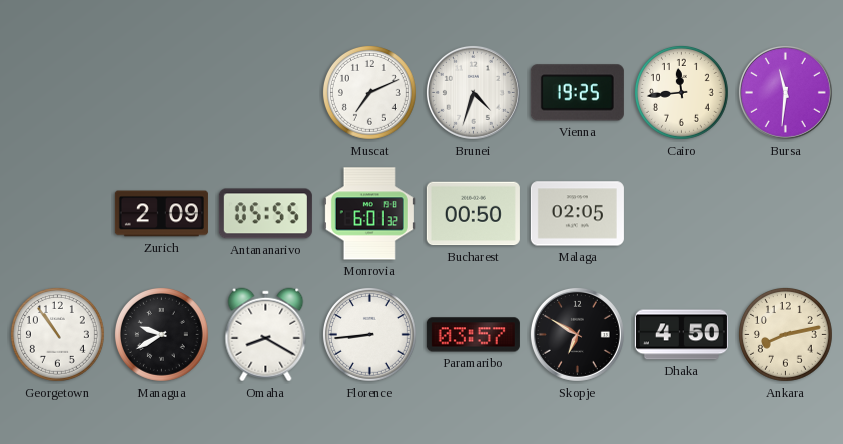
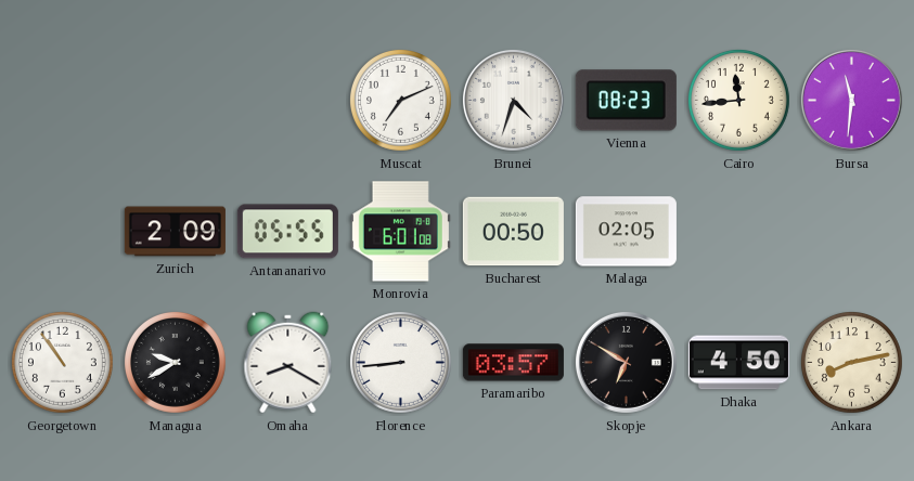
Vienna: 19:25 -> 08:23 (626, 101)
Monrovia: 6:01:32 -> 6:01:08 (400, 232)
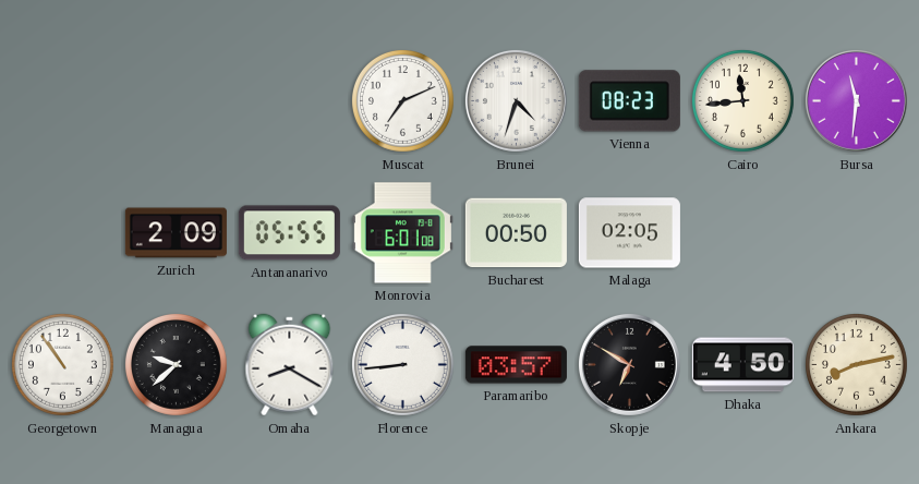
Managua: 9:40 -> 9:38 (176, 364)
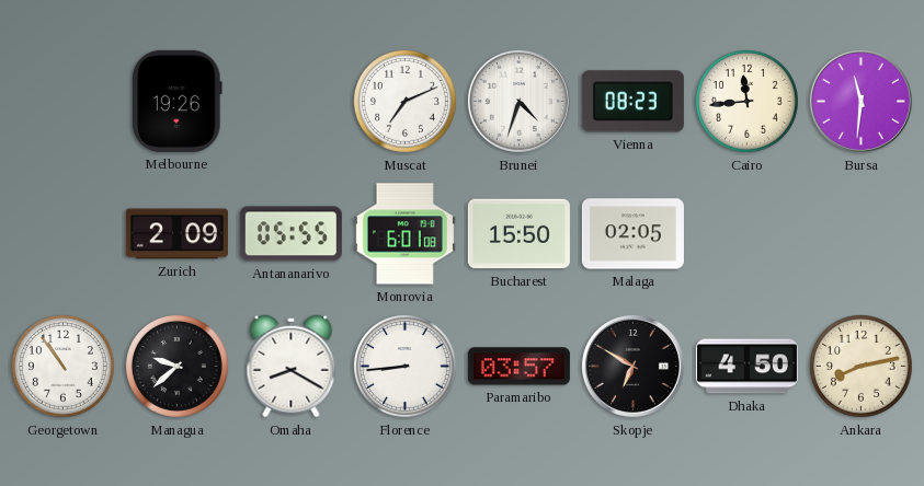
Melbourne: none -> 19:26 (178, 101)
Bucharest: 00:50 -> 15:50 (518, 234)
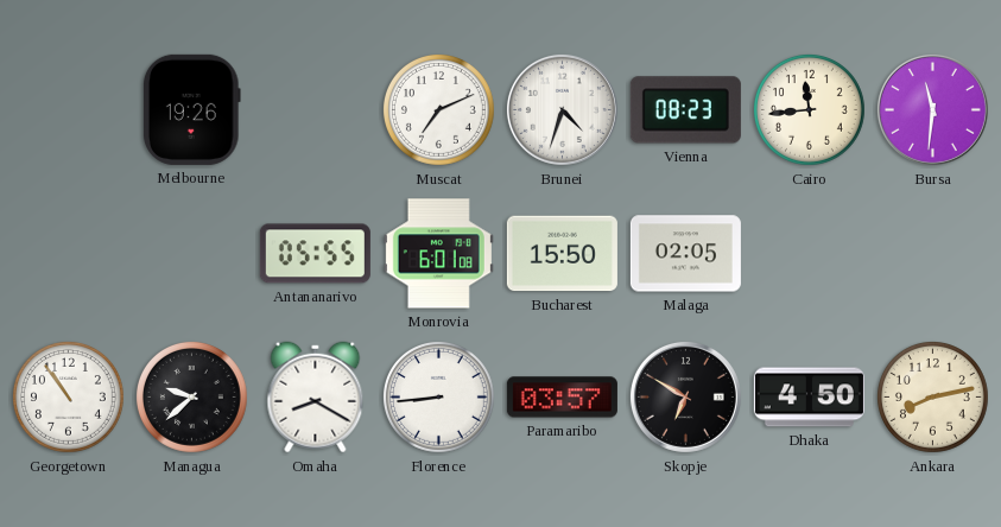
Zurich: 2:09 -> none (176, 234)
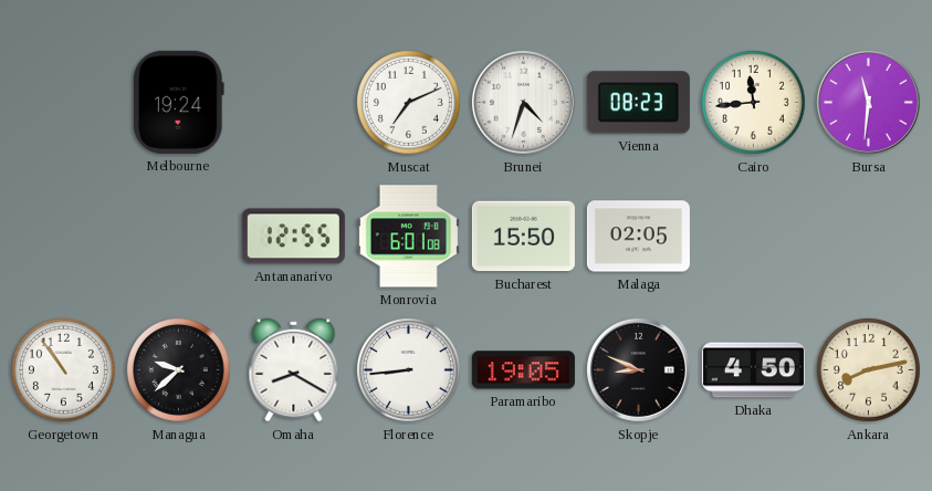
Melbourne: 19:26 -> 19:24 (179, 102)
Antananarivo: 05:55 -> 12:55 (293, 237)
Paramaribo: 03:57 -> 19:05 (523, 370)
Skopje: 6:50 -> 8:49 (638, 369)
